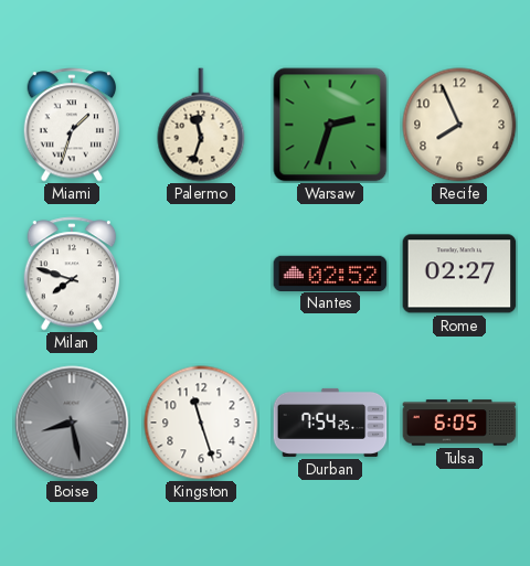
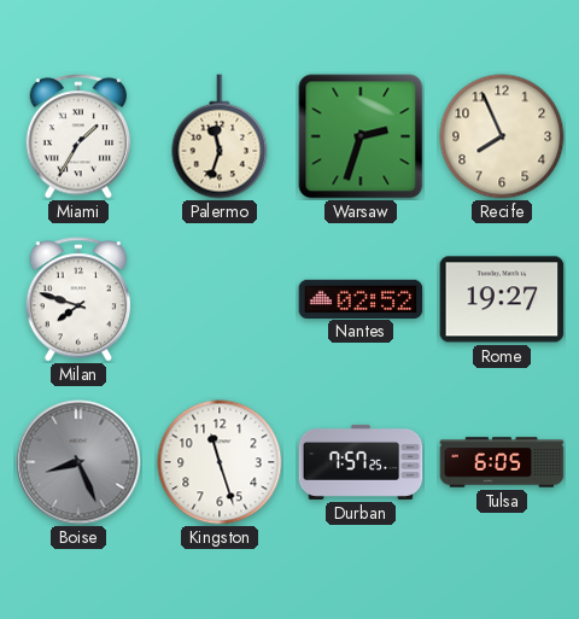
Miami: 1:33 -> 1:35 (78, 136)
Rome: 02:27 -> 19:27 (502, 299)
Boise: 8:28 -> 8:26 (78, 462)
Durban: 7:54 -> 7:57 (361, 462)
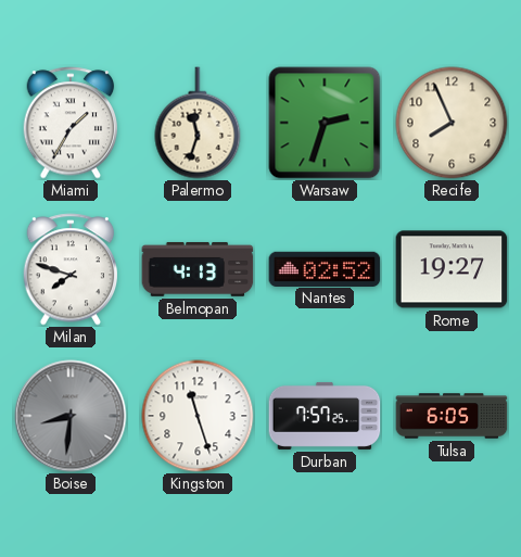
Belmopan: none -> 4:13 (198, 269)
Boise: 8:26 -> 8:31 (71, 416)
